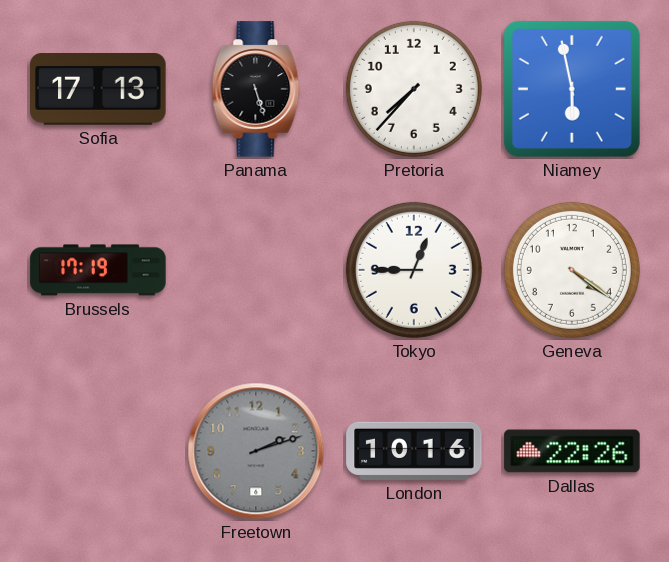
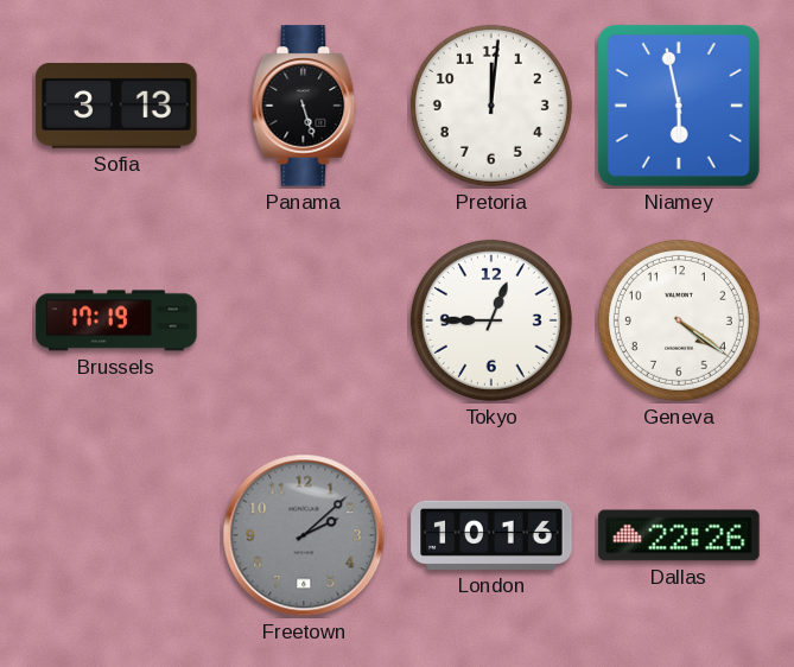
Sofia: 17:13 -> 3:13 (116, 106)
Pretoria: 7:37 -> 12:01 (491, 106)
Freetown: 2:12 -> 2:08 (304, 535)
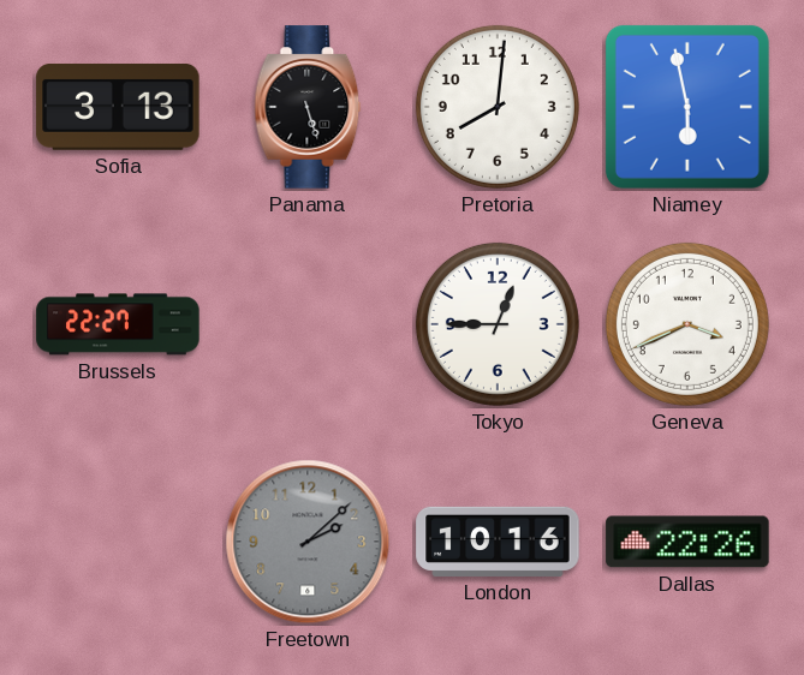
Pretoria: 12:01 -> 8:01 (498, 107)
Brussels: 17:19 -> 22:27 (118, 324)
Geneva: 4:21 -> 3:41 (687, 324)
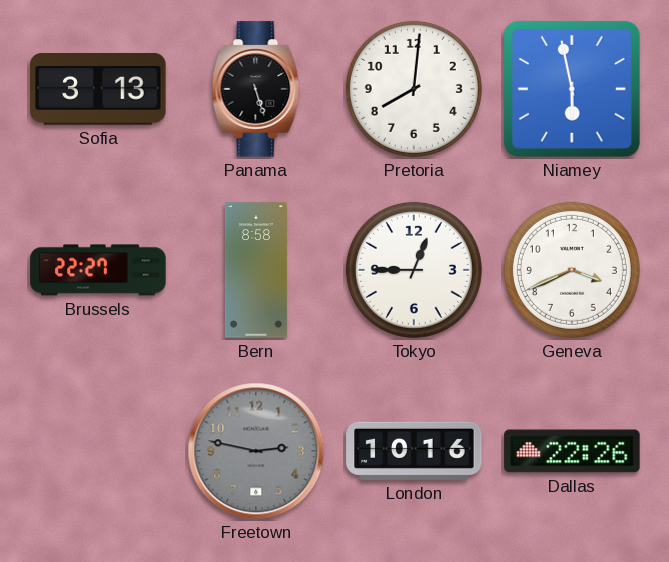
Bern: none -> 8:58 (256, 270)
Freetown: 2:08 -> 2:47 (256, 451)
